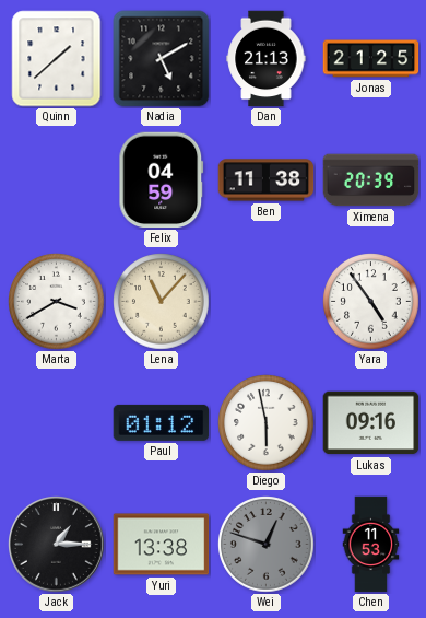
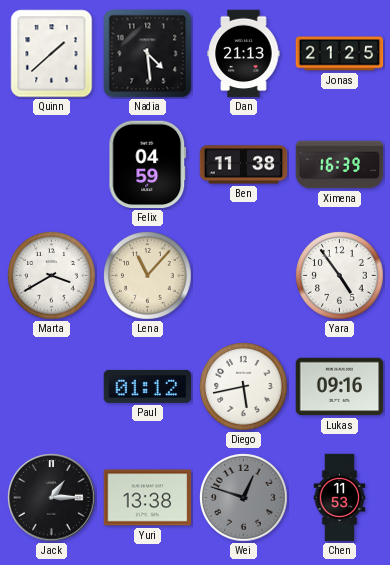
Nadia: 5:10 -> 4:29 (148, 54)
Ximena: 20:39 -> 16:39 (340, 165)
Diego: 5:58 -> 5:43 (244, 387)
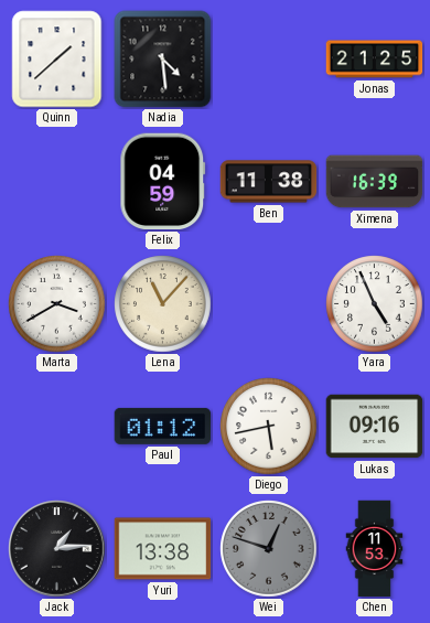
Dan: 21:13 -> none (244, 54)
Yara: 4:54 -> 4:56 (375, 304)
Jack: 1:15 -> 1:14 (57, 549)
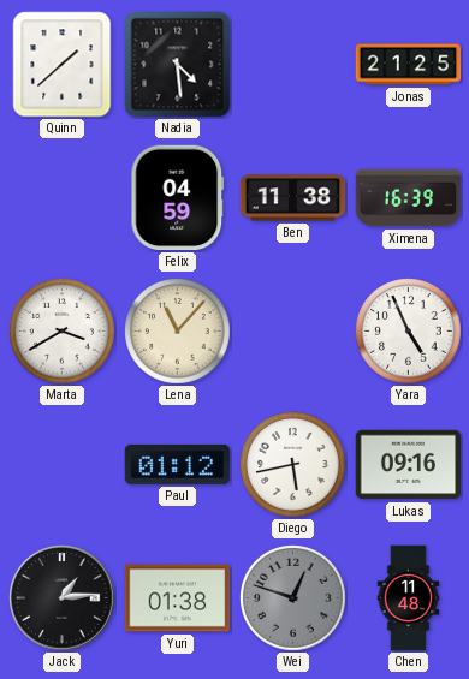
Yuri: 13:38 -> 01:38 (178, 598)
Chen: 11:53 -> 11:48 (409, 598)
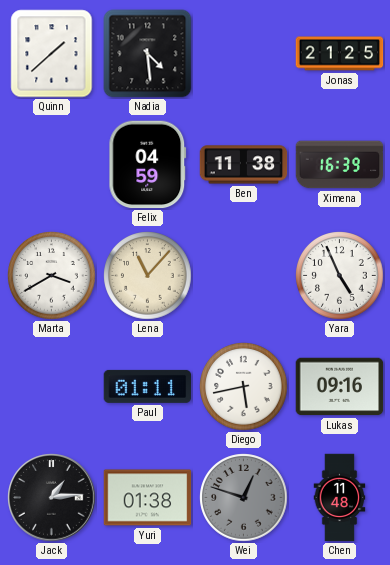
Paul: 01:12 -> 01:11 (148, 386)
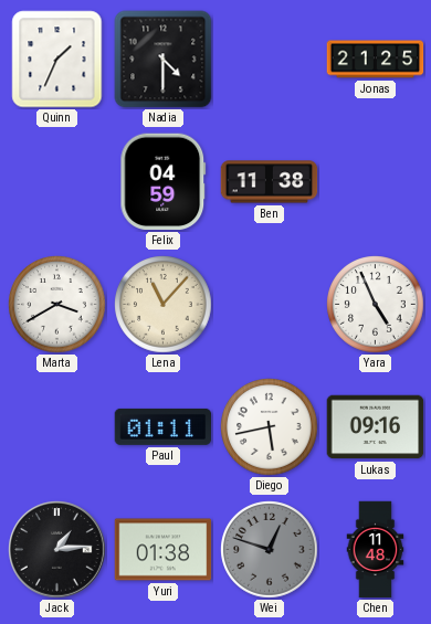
Quinn: 1:38 -> 1:34 (57, 60)
Nadia: 4:29 -> 4:30 (164, 60)
Ximena: 16:39 -> none (340, 165)
